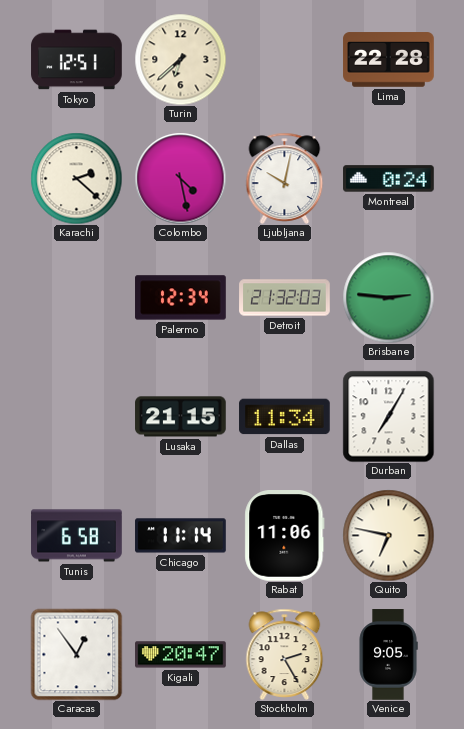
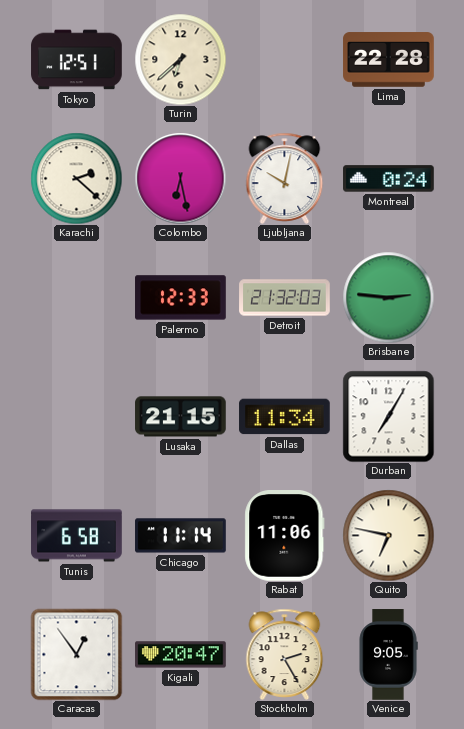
Colombo: 4:28 -> 6:28 (180, 178)
Palermo: 12:34 -> 12:33 (181, 298)
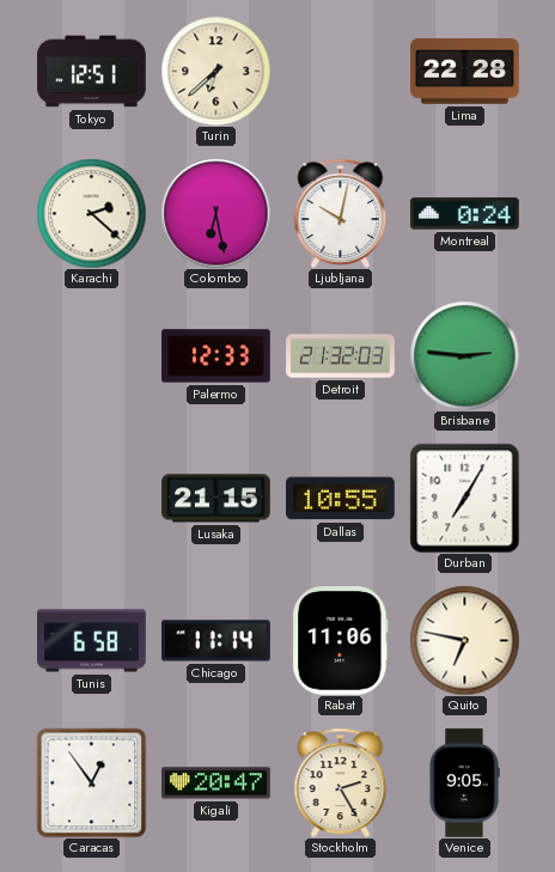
Dallas: 11:34 -> 10:55 (341, 499)
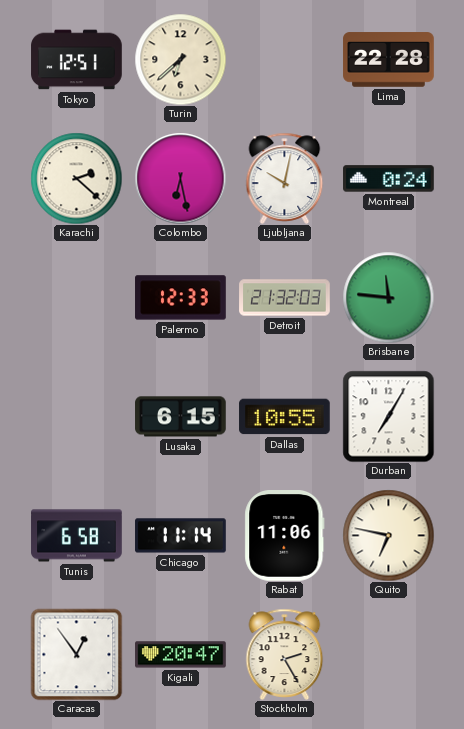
Brisbane: 2:46 -> 11:46 (388, 297)
Lusaka: 21:15 -> 6:15 (181, 417)
Venice: 9:05 -> none (464, 783)
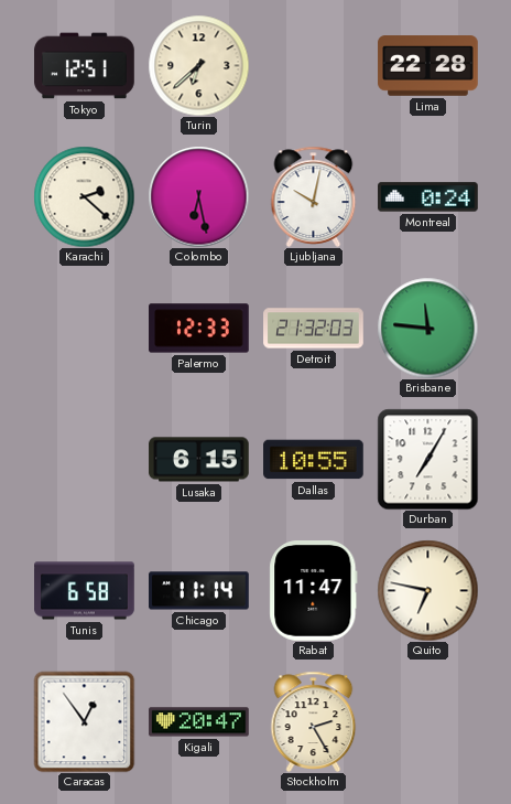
Rabat: 11:06 -> 11:47 (314, 591)
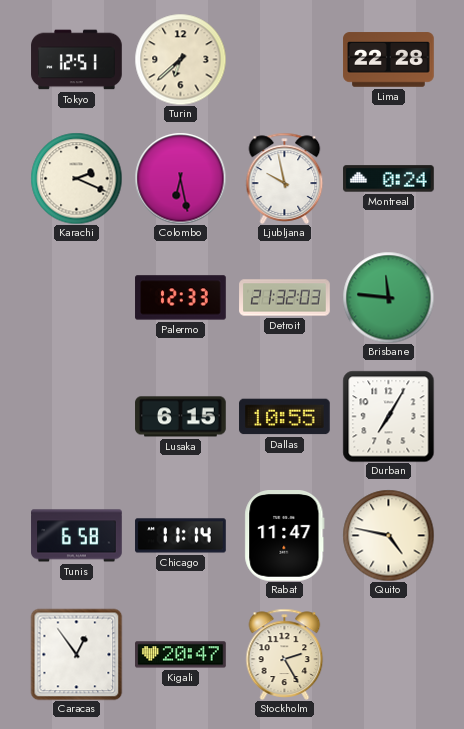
Karachi: 2:22 -> 2:19 (76, 178)
Ljubljana: 10:02 -> 9:58 (285, 178)
Quito: 6:47 -> 4:47 (388, 535)
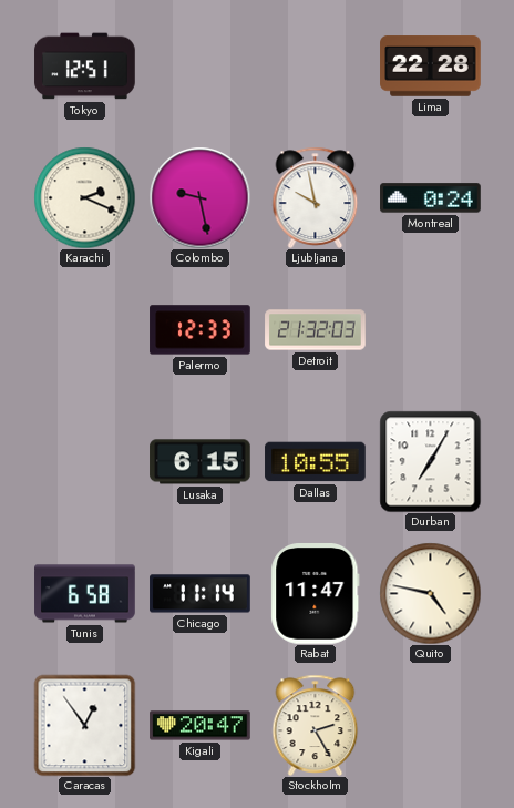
Turin: 6:38 -> none (180, 59)
Colombo: 6:28 -> 9:28 (199, 197)
Brisbane: 11:46 -> none (388, 297)
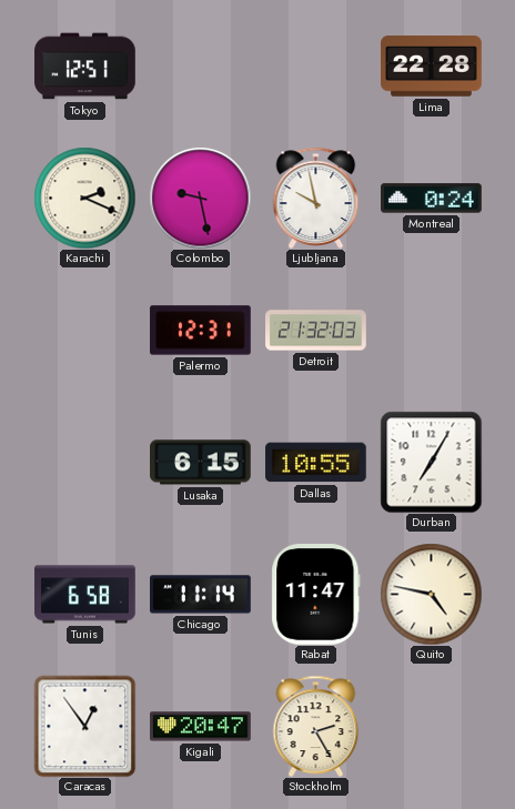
Palermo: 12:33 -> 12:31 (201, 331)
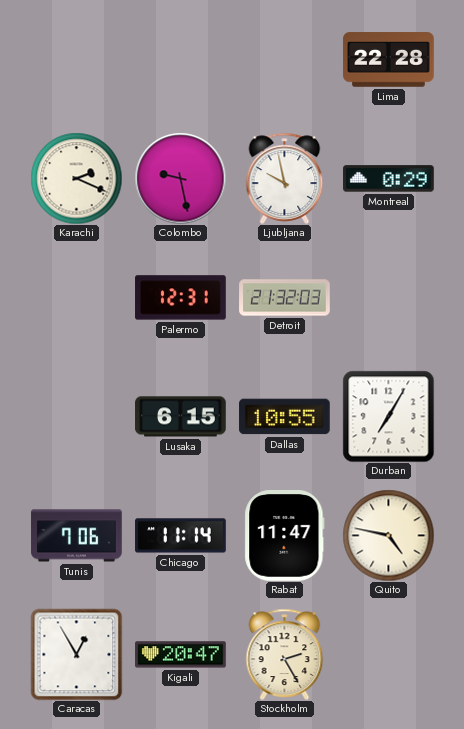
Tokyo: 12:51 -> none (85, 67)
Montreal: 0:24 -> 0:29 (389, 179)
Tunis: 6:58 -> 7:06 (77, 536)
Caracas: 12:54 -> 12:55 (76, 654)
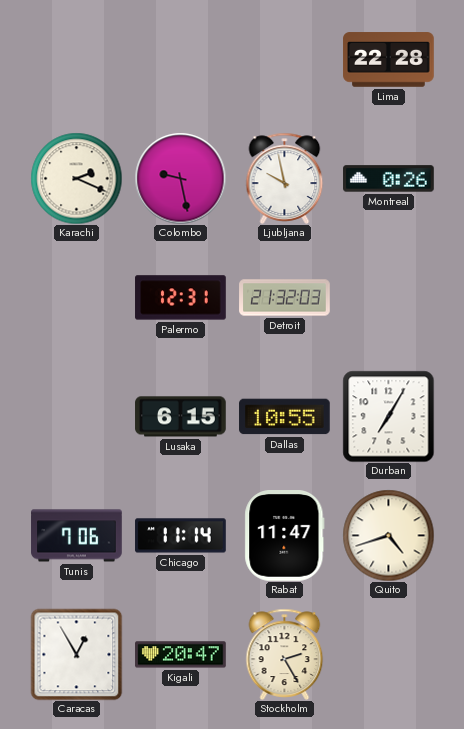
Montreal: 0:29 -> 0:26 (389, 179)
Quito: 4:47 -> 4:42 (388, 535)
